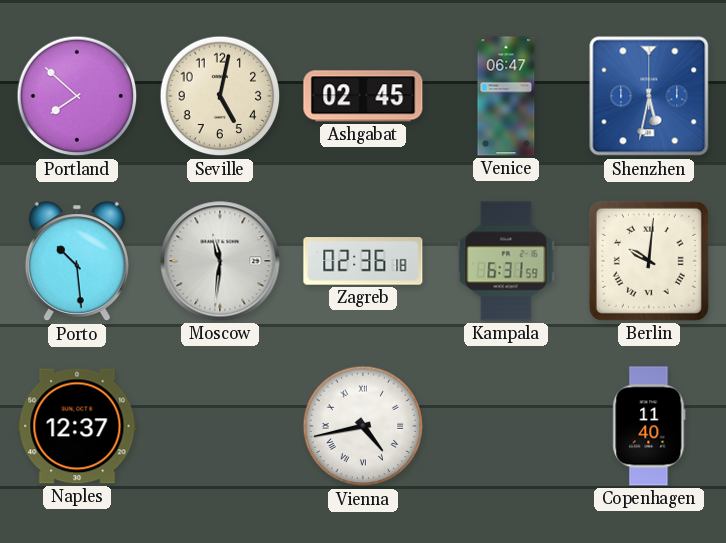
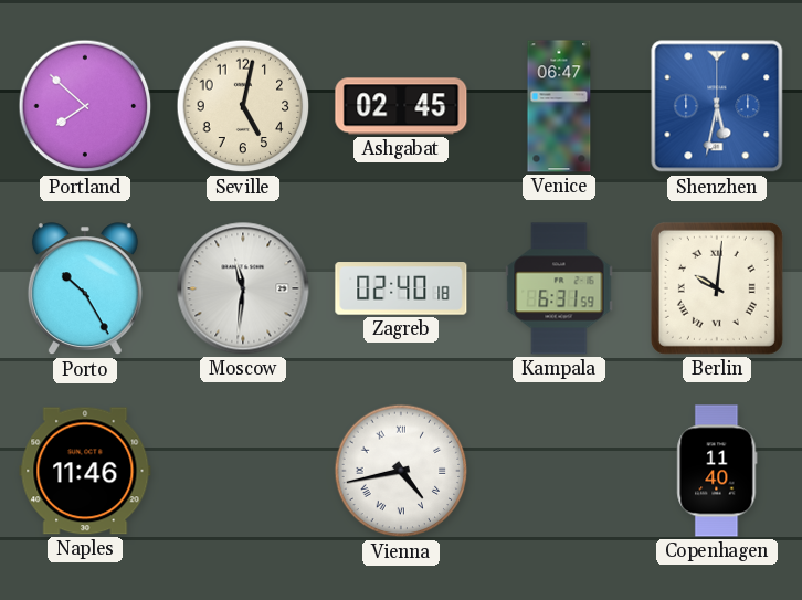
Porto: 10:29 -> 10:25 (85, 290)
Zagreb: 02:36 -> 02:40 (401, 288)
Naples: 12:37 -> 11:46 (85, 471)
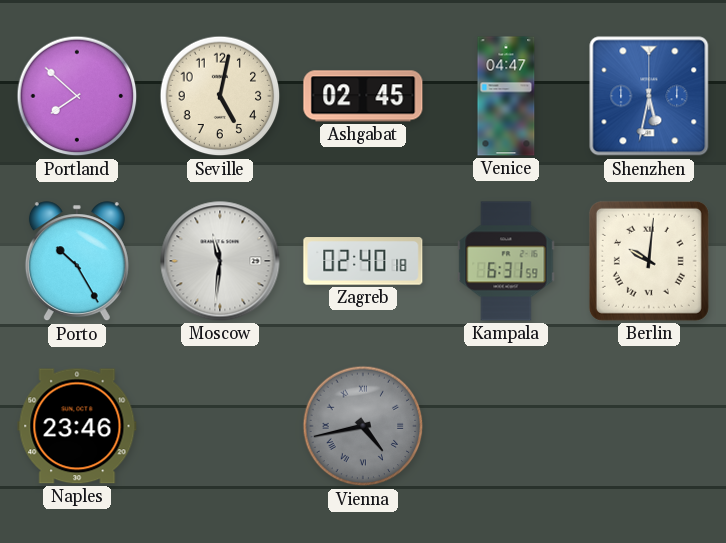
Venice: 06:47 -> 04:47 (506, 96)
Naples: 11:46 -> 23:46 (77, 426)
Vienna dial: white -> grey (363, 426)
Copenhagen: 11:40 -> none (717, 471)
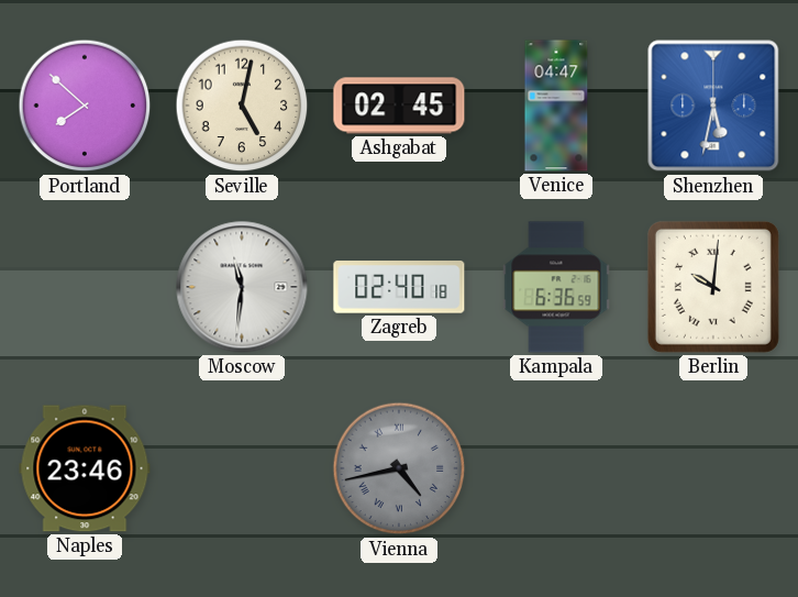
Porto: 10:25 -> none (77, 262)
Kampala: 6:31 -> 6:36 (556, 287)
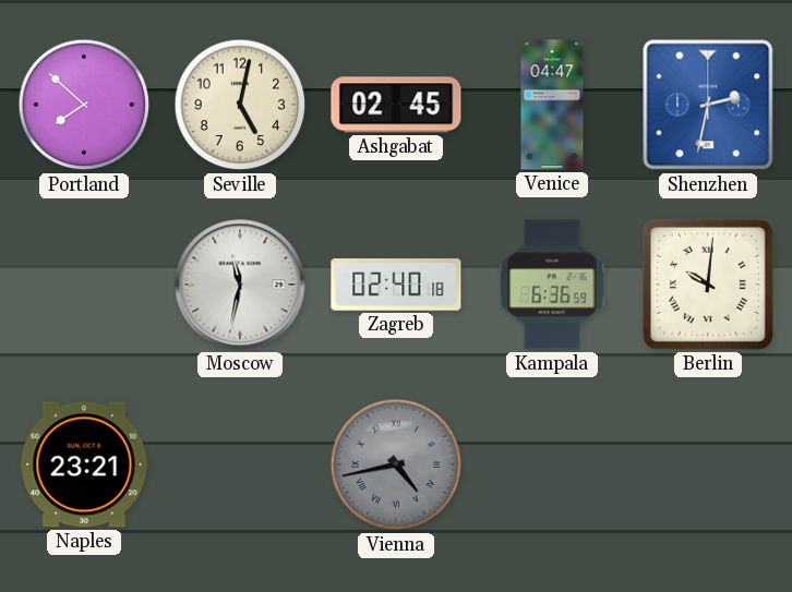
Shenzhen: 5:32 -> 2:32 (708, 105)
Moscow: 11:31 -> 11:32 (240, 285)
Naples: 23:46 -> 23:21 (84, 464)
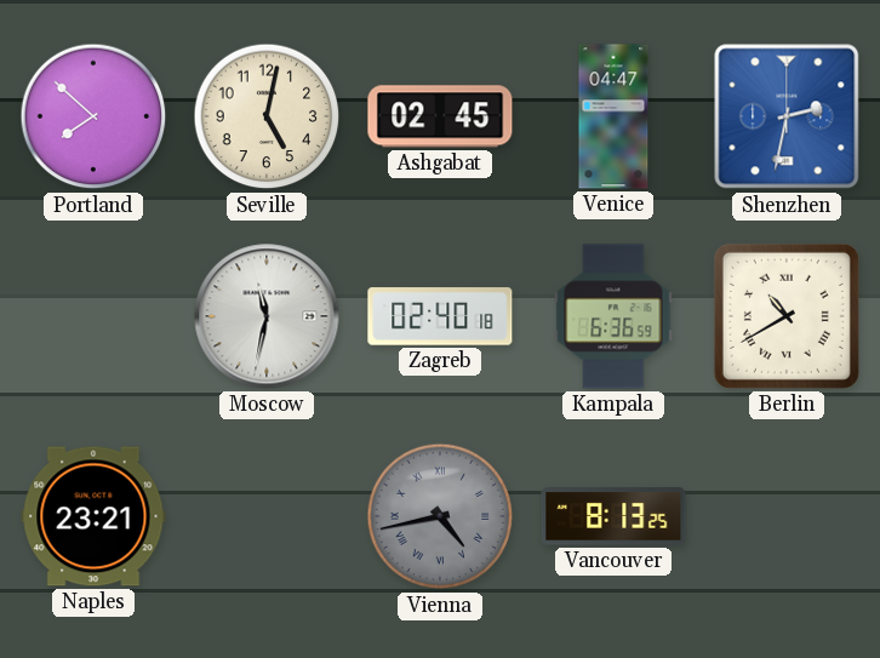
Berlin: 10:01 -> 10:40 (787, 316)
Vancouver: none -> 8:13 (613, 516)
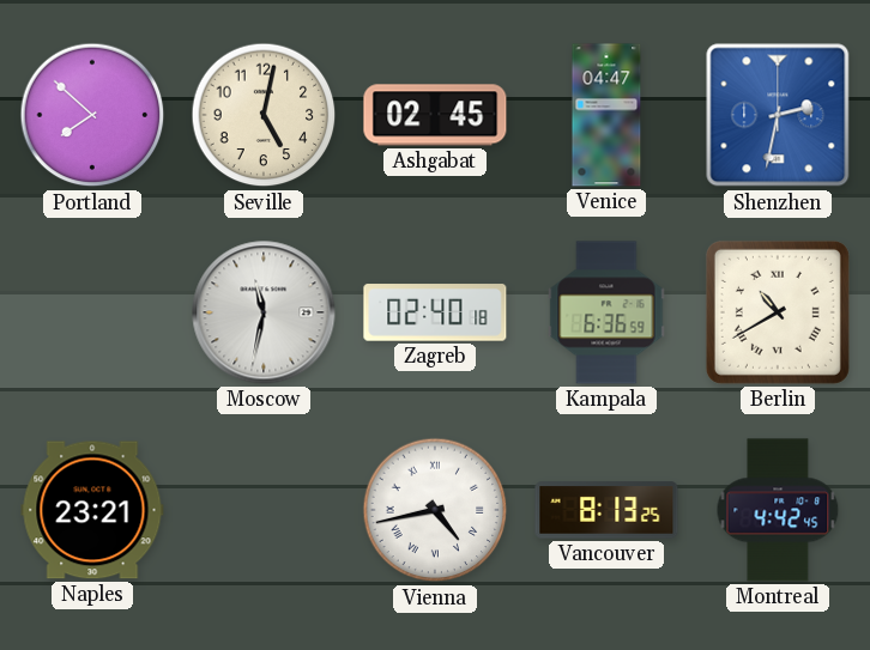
Vienna dial: grey -> white (435, 510)
Montreal: none -> 4:42 (778, 510)
